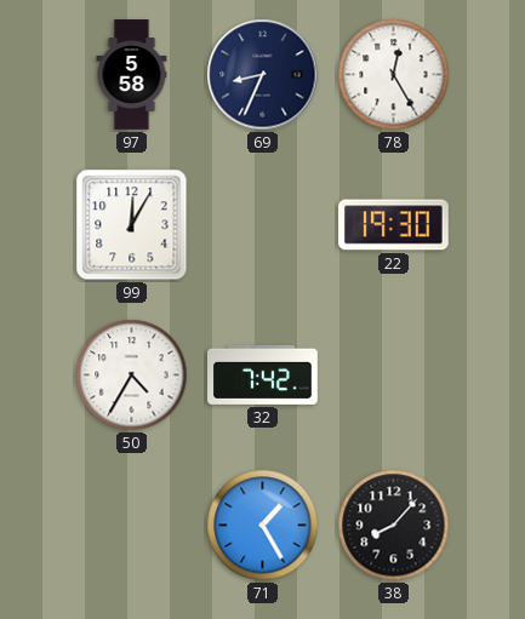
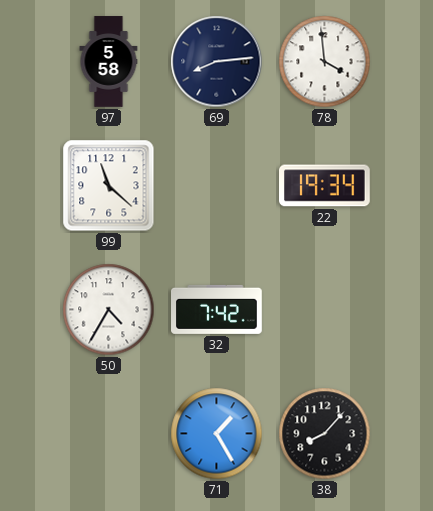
69: 8:34 -> 8:14 (217, 62)
78: 12:25 -> 3:59 (325, 62)
99: 12:05 -> 11:22 (109, 186)
22: 19:30 -> 19:34 (325, 186)
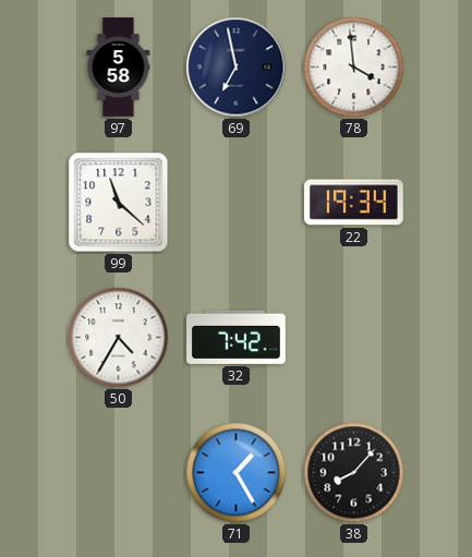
69: 8:14 -> 6:58 (237, 68)
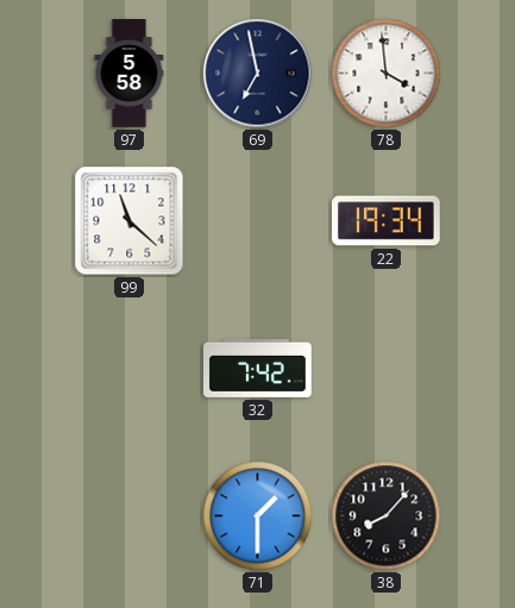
50: 4:35 -> none (119, 338)
71: 1:25 -> 1:30 (258, 516)
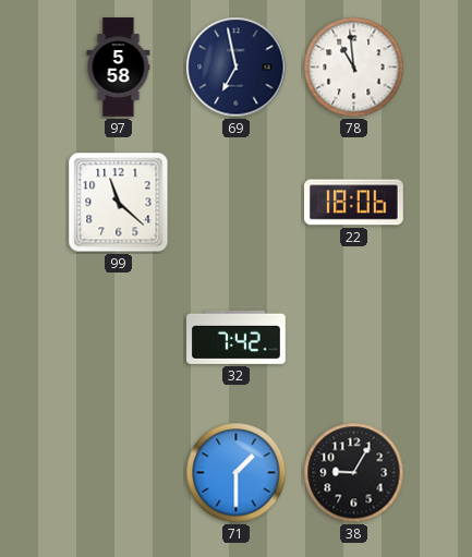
78: 3:59 -> 10:59 (354, 68)
22: 19:34 -> 18:06 (354, 203)
38: 8:07 -> 9:05 (354, 473)
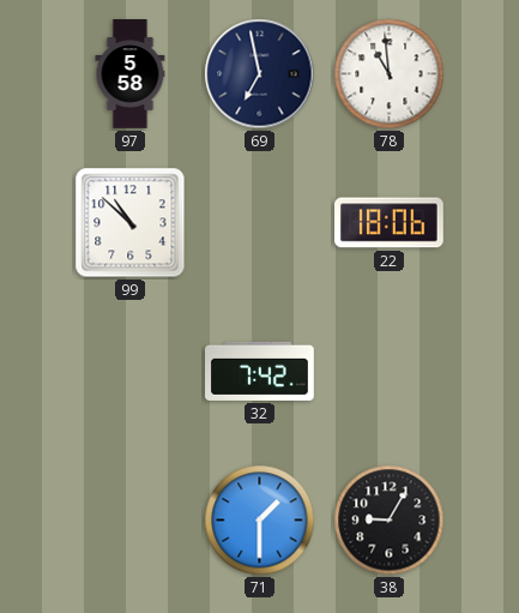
99: 11:22 -> 10:52 (131, 223)
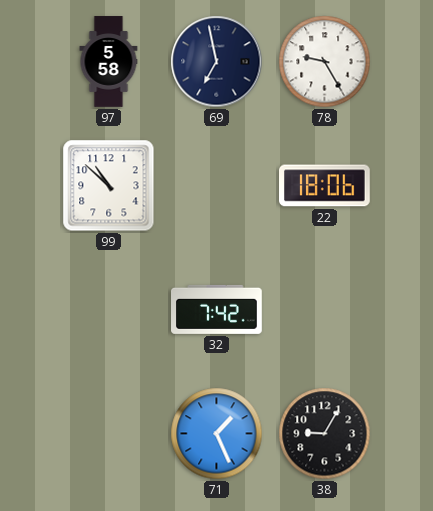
78: 10:59 -> 9:25 (325, 62)
71: 1:30 -> 1:26 (217, 434)
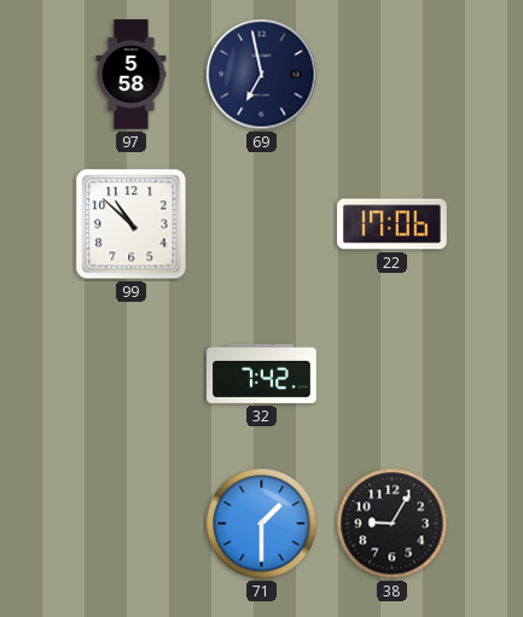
78: 9:25 -> none (325, 62)
22: 18:06 -> 17:06 (393, 225)
71: 1:26 -> 1:30 (262, 524)
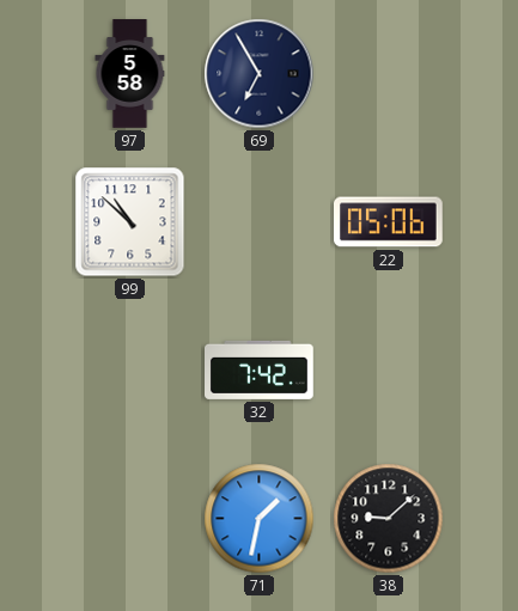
69: 6:58 -> 6:55 (260, 74)
22: 17:06 -> 05:06 (389, 222)
71: 1:30 -> 1:32 (260, 519)
38: 9:05 -> 9:08 (389, 519)
